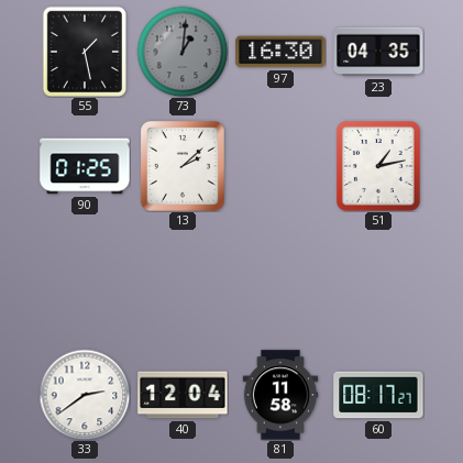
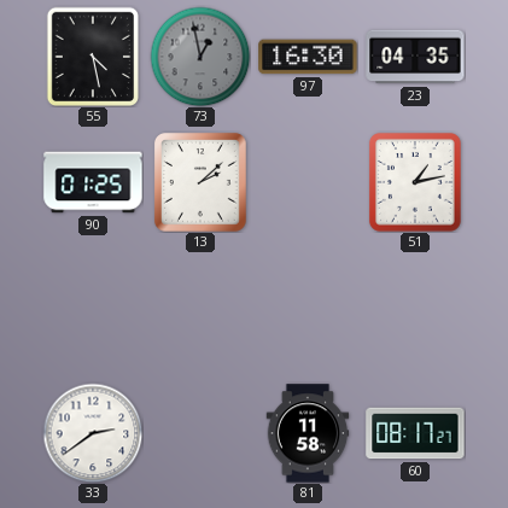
55: 1:28 -> 4:28 (92, 56)
73: 1:01 -> 12:58 (200, 57)
40: 12:04 -> none (183, 395)
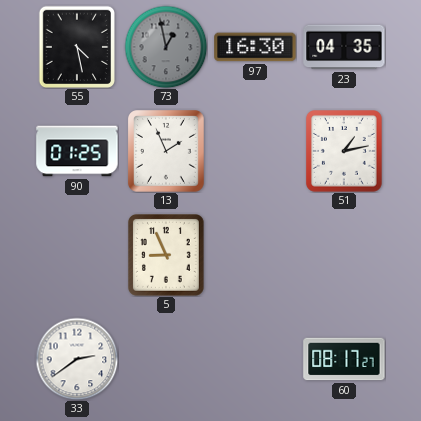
13: 2:08 -> 1:56 (167, 152)
5: none -> 8:56 (166, 256)
81: 11:58 -> none (308, 433)
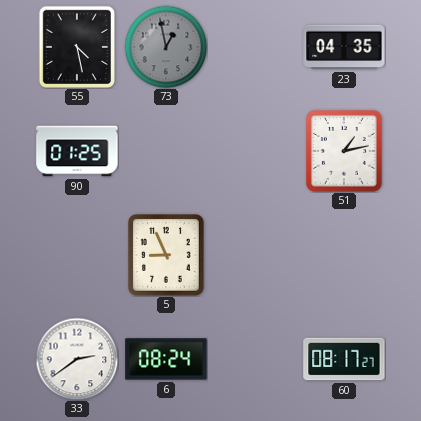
97: 16:30 -> none (255, 47)
13: 1:56 -> none (167, 152)
6: none -> 08:24 (166, 359)
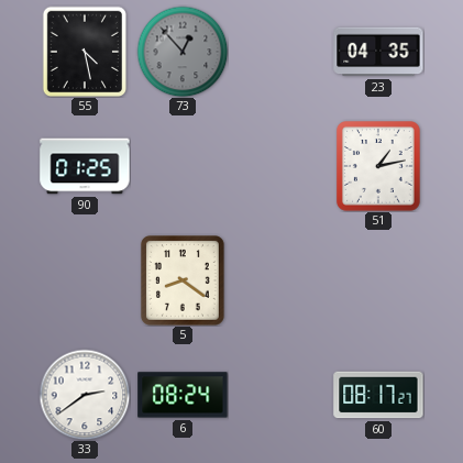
73: 12:58 -> 12:53 (183, 52)
5: 8:56 -> 8:21 (183, 282)
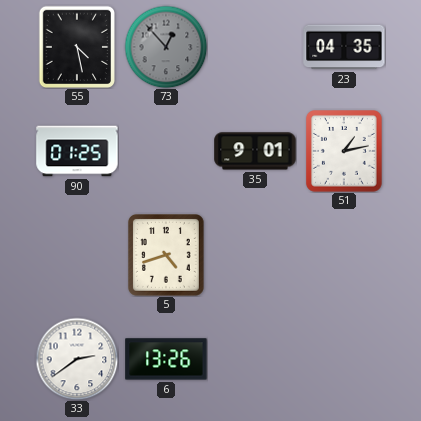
35: none -> 9:01 (255, 151)
5: 8:21 -> 4:42 (166, 256)
6: 08:24 -> 13:26 (166, 359)
60: 08:17 -> none (378, 395)
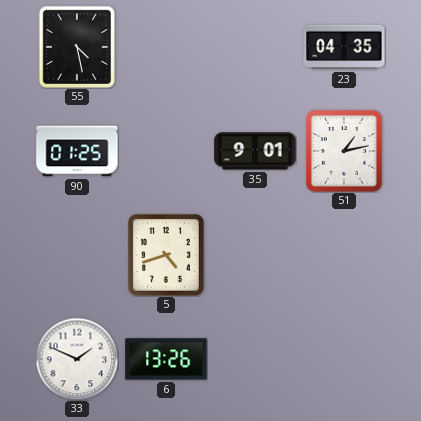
73: 12:53 -> none (166, 47)
33: 2:39 -> 1:49 (77, 359)
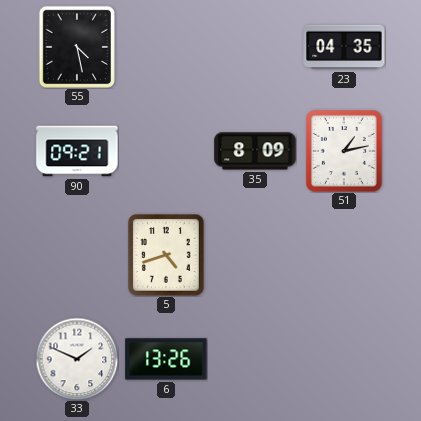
90: 01:25 -> 09:21 (77, 151)
35: 9:01 -> 8:09 (255, 151)
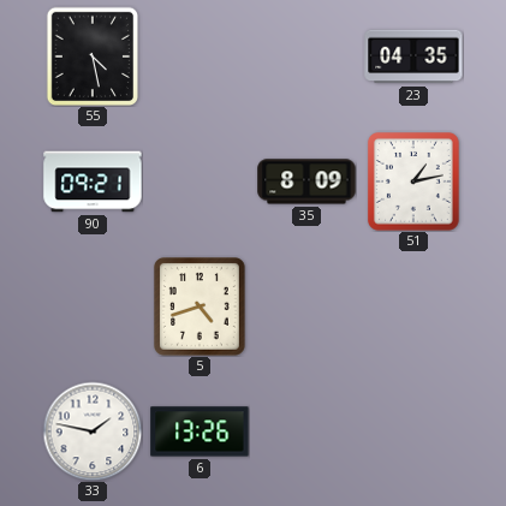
33: 1:49 -> 1:47 (93, 431)
